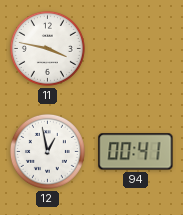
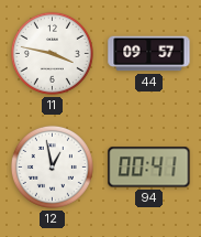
44: none -> 09:57 (149, 54)
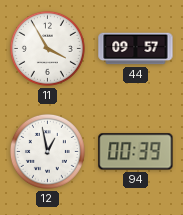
11: 3:47 -> 3:55 (47, 48)
94: 00:41 -> 00:39 (136, 152)
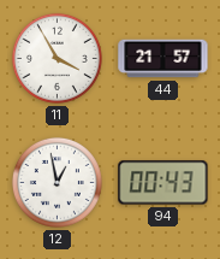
44: 09:57 -> 21:57 (163, 59)
94: 00:39 -> 00:43 (163, 183)
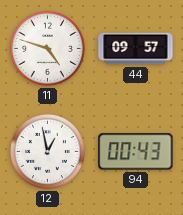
11: 3:55 -> 4:48 (47, 48)
44: 21:57 -> 09:57 (136, 49)
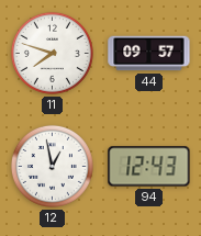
11: 4:48 -> 7:48 (52, 53)
94: 00:43 -> 12:43 (149, 167)
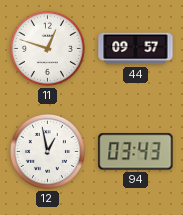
11: 7:48 -> 12:48 (47, 48)
94: 12:43 -> 03:43 (136, 152)
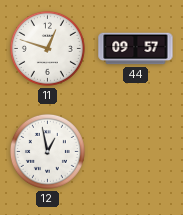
94: 03:43 -> none (136, 152)
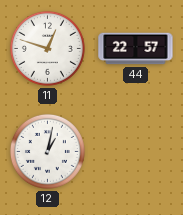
44: 09:57 -> 22:57 (136, 49)
12: 12:58 -> 1:02 (47, 151)
